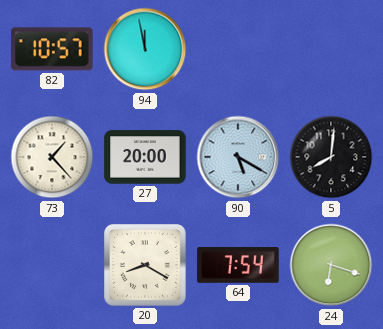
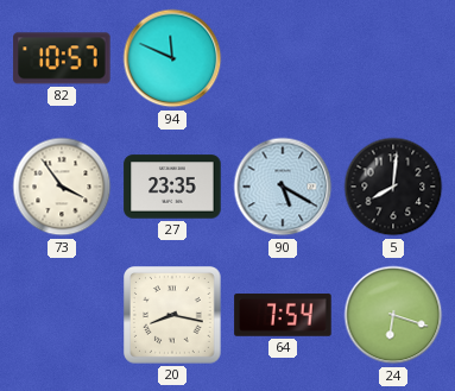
94: 11:58 -> 11:49 (172, 58)
73: 1:23 -> 3:54 (62, 187)
27: 20:00 -> 23:35 (172, 187)
20: 8:20 -> 8:17 (173, 316)
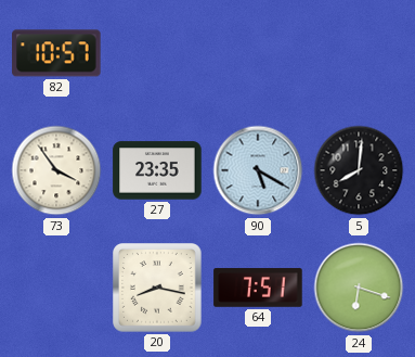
94: 11:49 -> none (172, 58)
64: 7:54 -> 7:51 (258, 288)
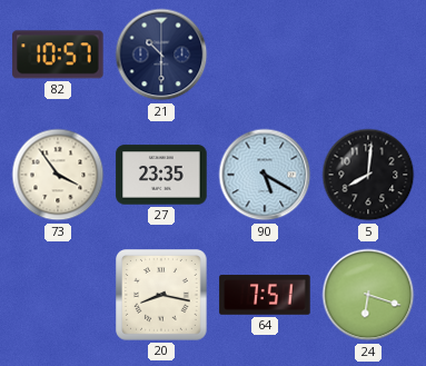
21: none -> 10:30 (161, 55)
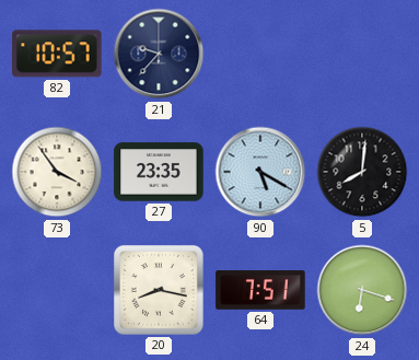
21: 10:30 -> 9:37 (159, 54)
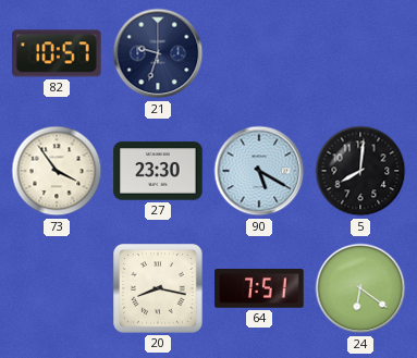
21: 9:37 -> 9:33 (158, 53)
27: 23:35 -> 23:30 (158, 171)
24: 6:18 -> 6:21 (360, 288)
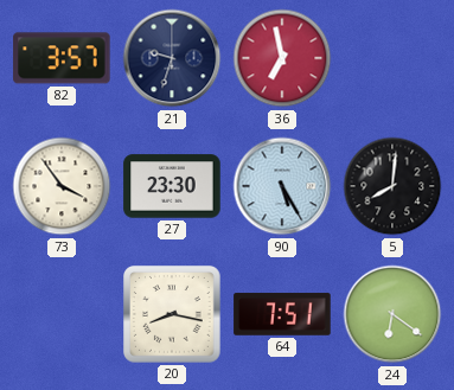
82: 10:57 -> 3:57 (62, 58)
36: none -> 6:58 (282, 58)
90: 5:20 -> 5:25 (282, 186)
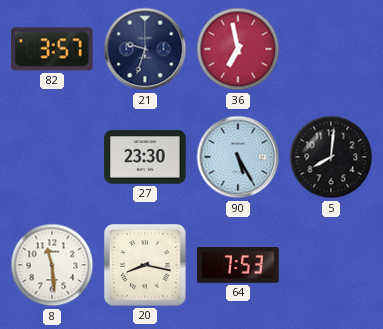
73: 3:54 -> none (62, 186)
8: none -> 11:29 (52, 265)
64: 7:51 -> 7:53 (238, 265)
24: 6:21 -> none (392, 314)
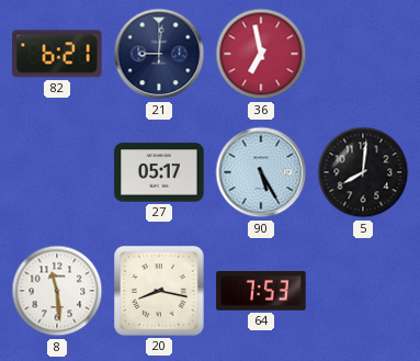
82: 3:57 -> 6:21 (57, 54)
21: 9:33 -> 9:01 (159, 54)
27: 23:30 -> 05:17 (159, 172)
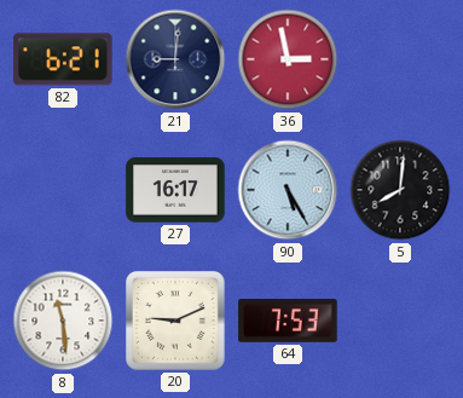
36: 6:58 -> 2:58 (288, 59)
27: 05:17 -> 16:17 (175, 190)
20: 8:17 -> 9:11 (176, 322)
